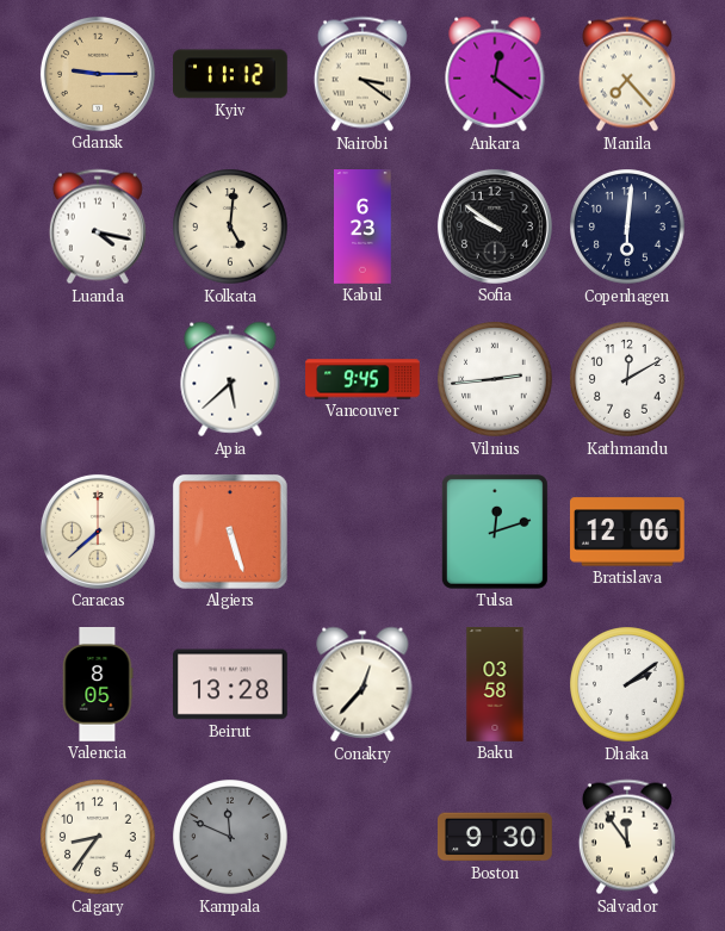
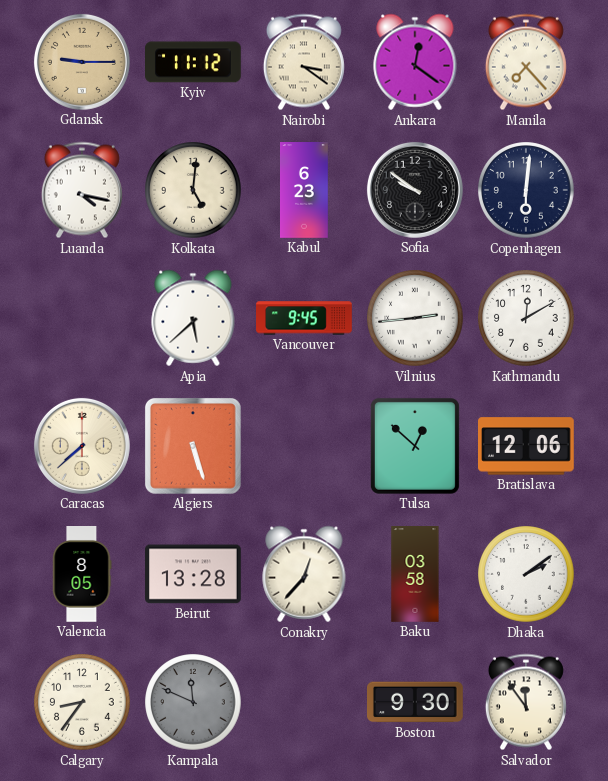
Tulsa: 12:12 -> 12:52 (415, 446)
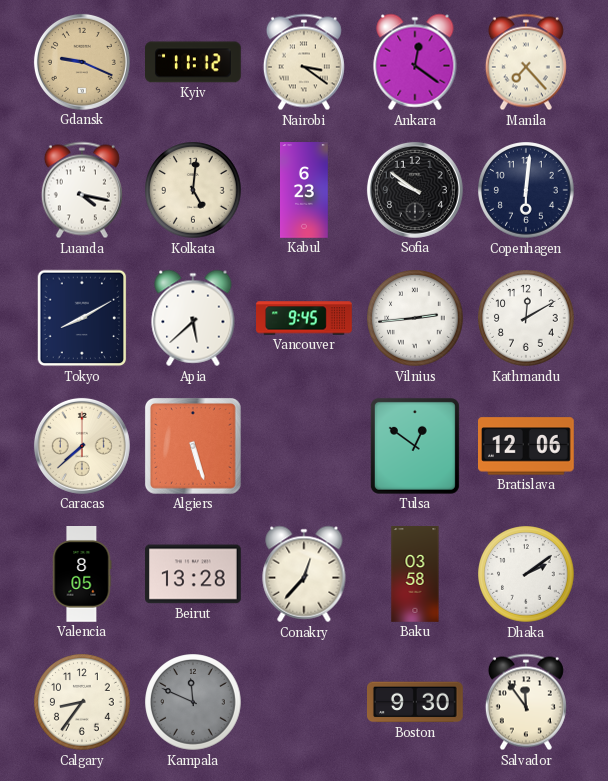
Gdansk: 9:15 -> 9:19 (82, 62)
Tokyo: none -> 8:10 (82, 318)
Tulsa: 12:52 -> 12:51 (415, 446)
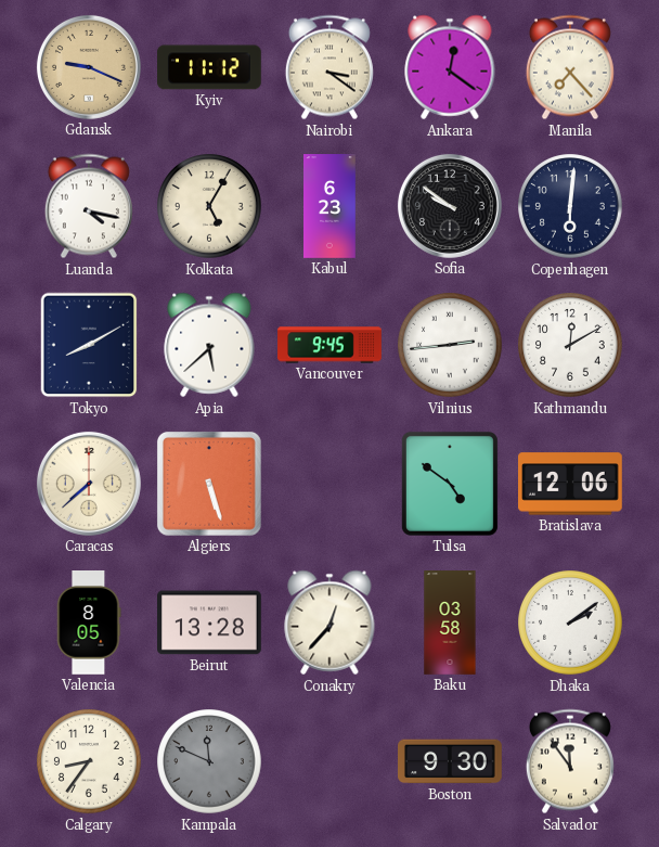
Kolkata: 5:01 -> 5:05 (209, 206)
Tulsa: 12:51 -> 4:51 (450, 484)
